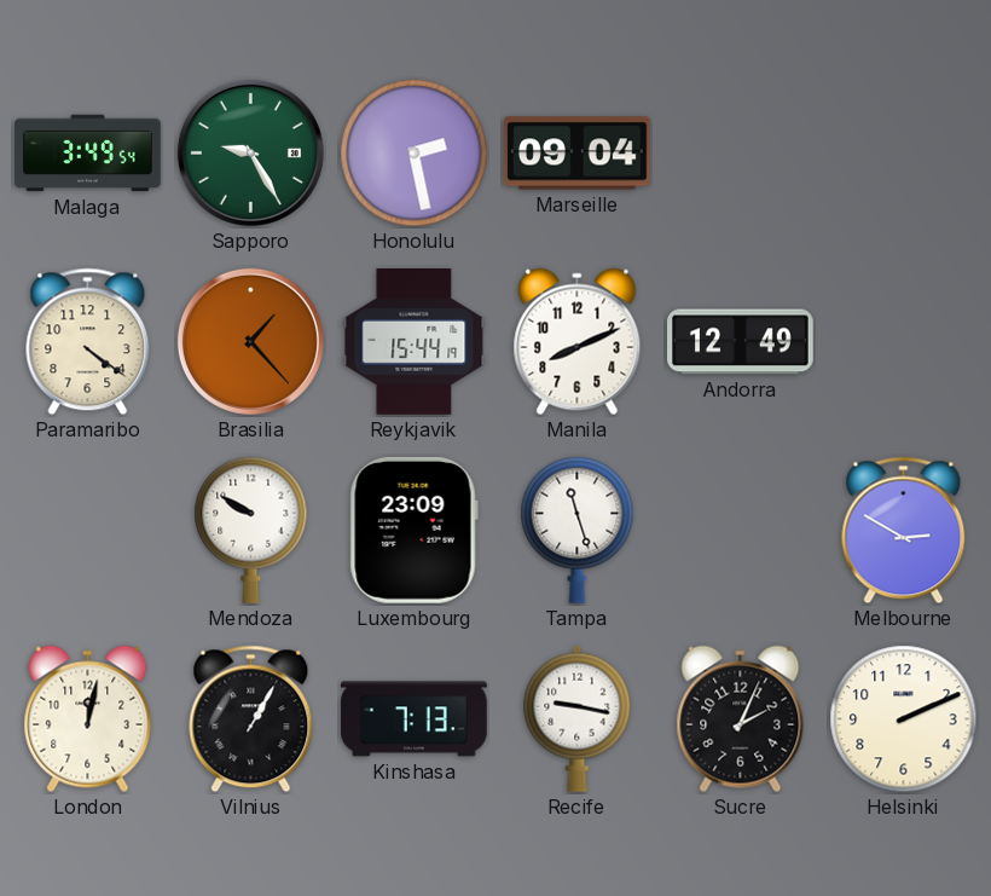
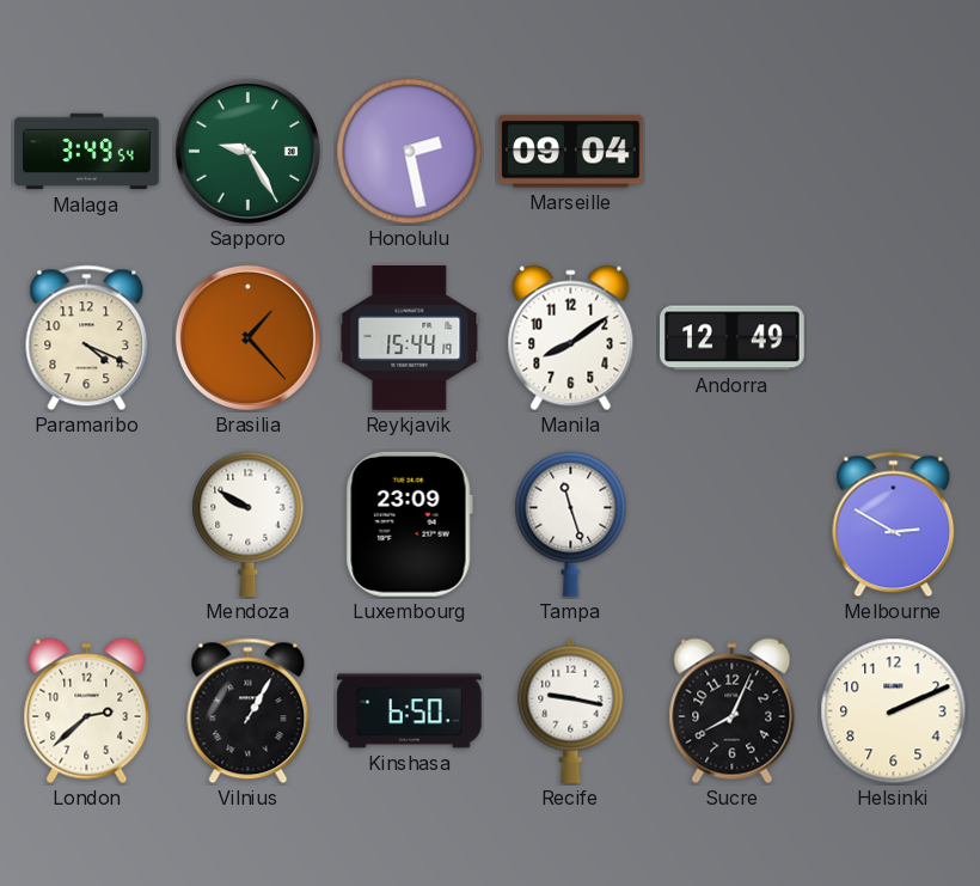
Paramaribo: 4:21 -> 4:19 (87, 338)
Manila: 8:11 -> 8:09 (571, 338)
London: 12:02 -> 2:38 (87, 711)
Kinshasa: 7:13 -> 6:50 (410, 711)
Sucre: 2:04 -> 8:04 (733, 711)
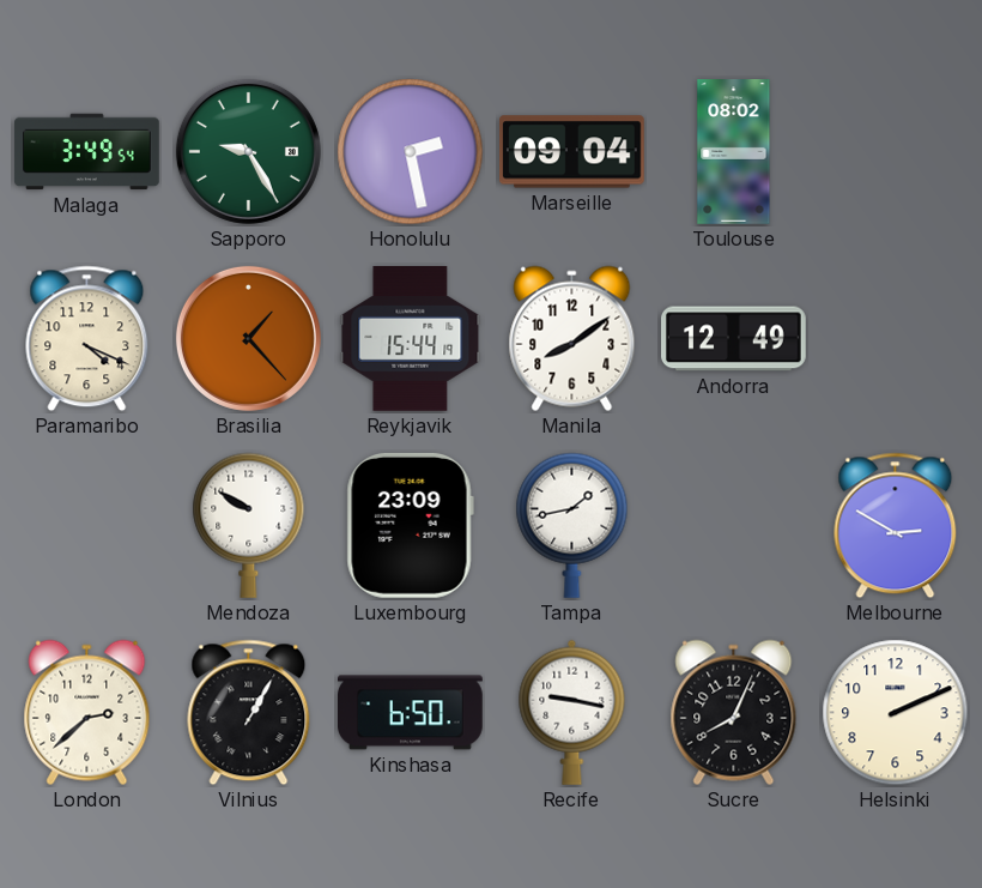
Toulouse: none -> 08:02 (734, 152)
Tampa: 11:27 -> 1:43 (572, 525)
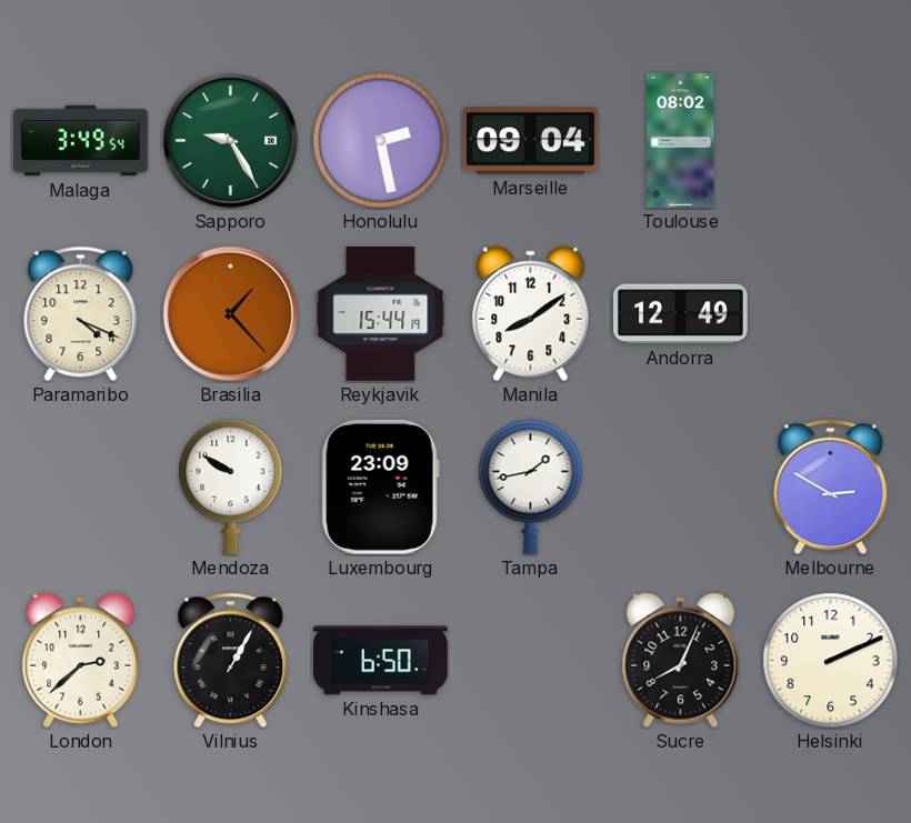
Recife: 9:17 -> none (572, 712)
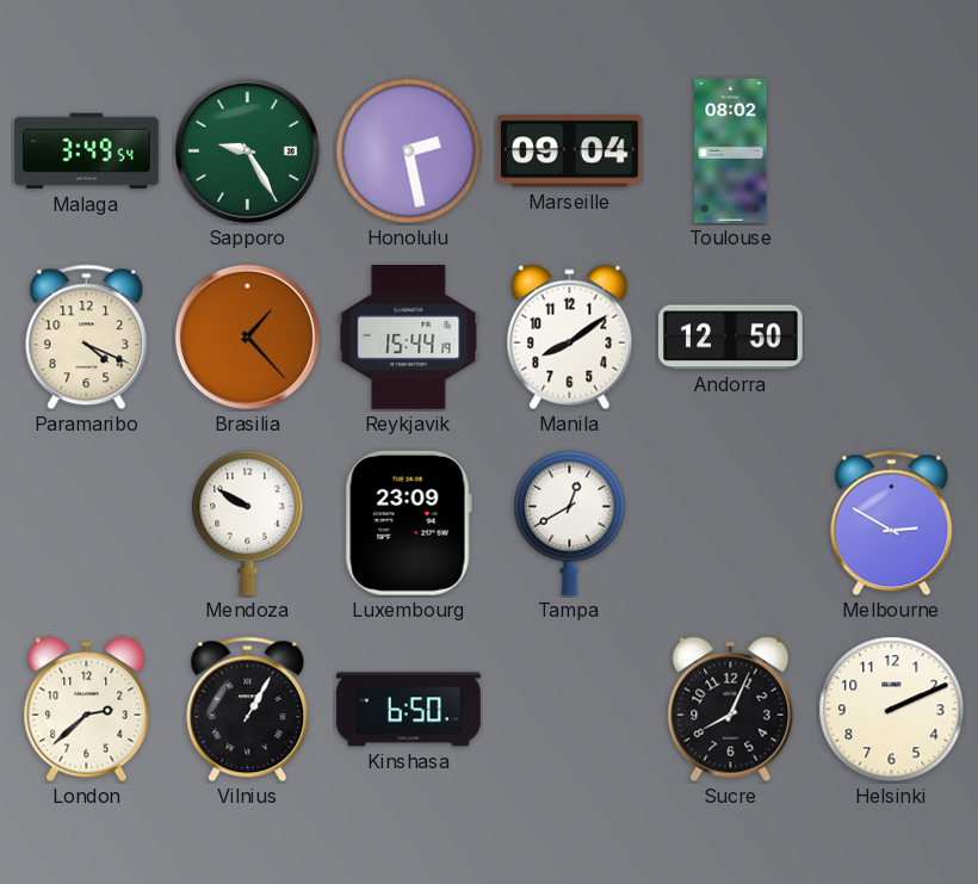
Andorra: 12:49 -> 12:50 (731, 338)
Tampa: 1:43 -> 12:40 (570, 523)
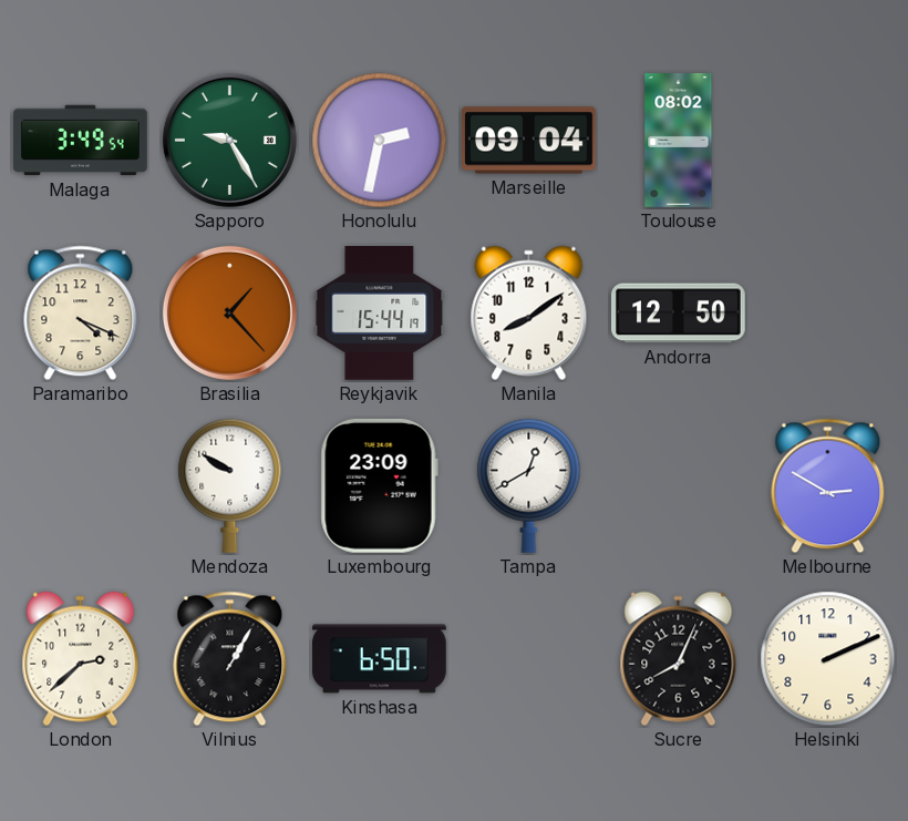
Honolulu: 2:28 -> 2:32 (380, 141)
